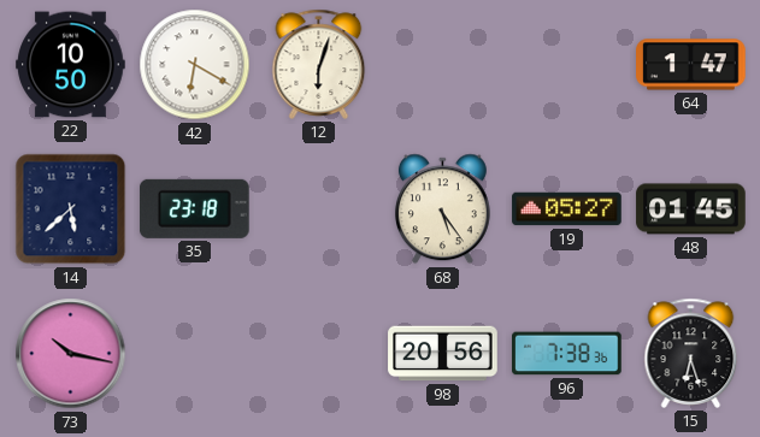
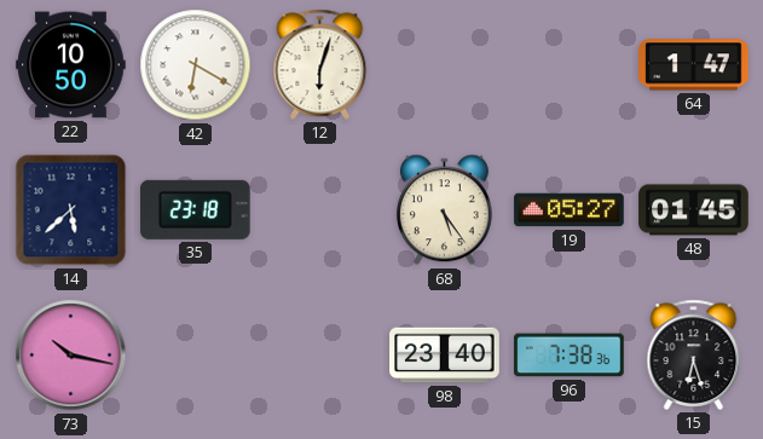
98: 20:56 -> 23:40 (445, 356)
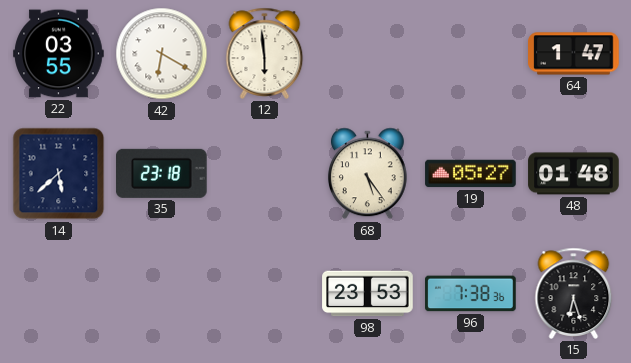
22: 10:50 -> 03:55 (59, 54)
12: 6:03 -> 5:59 (265, 53)
48: 01:45 -> 01:48 (574, 174)
73: 10:17 -> none (71, 356)
98: 23:40 -> 23:53 (368, 294)
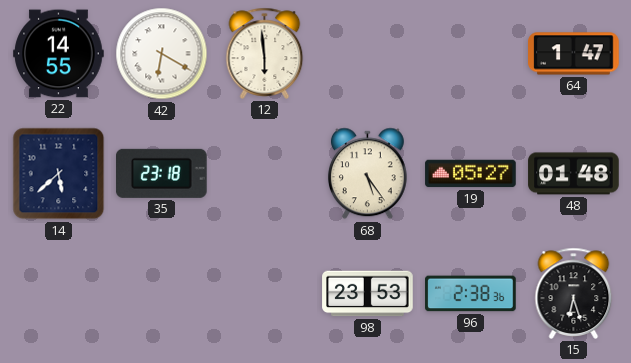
22: 03:55 -> 14:55 (59, 54)
96: 7:38 -> 2:38 (471, 294)
